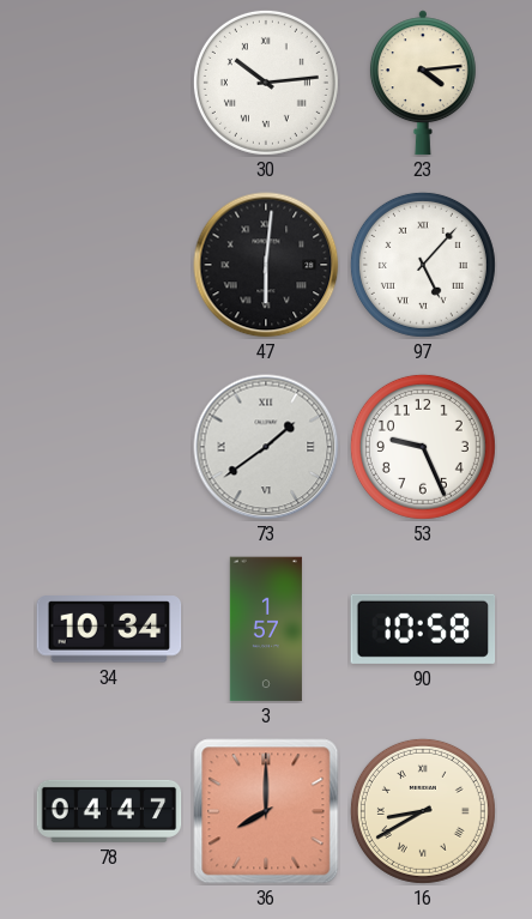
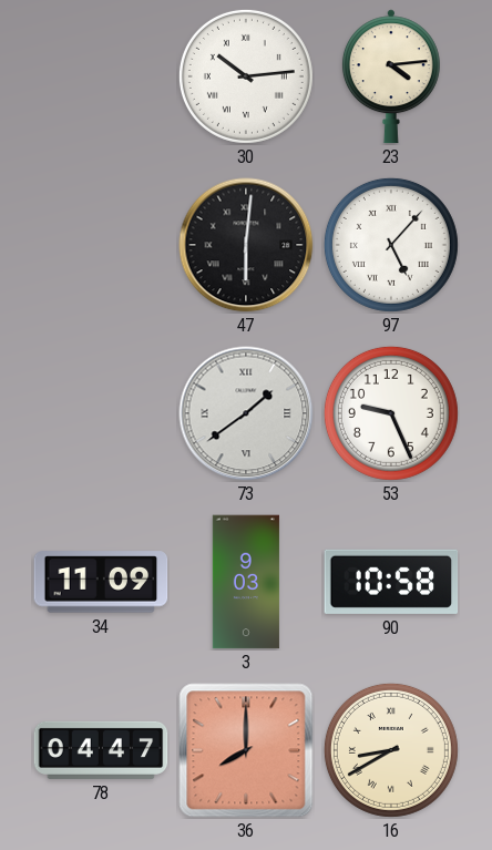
34: 10:34 -> 11:09 (101, 582)
3: 1:57 -> 9:03 (246, 582)
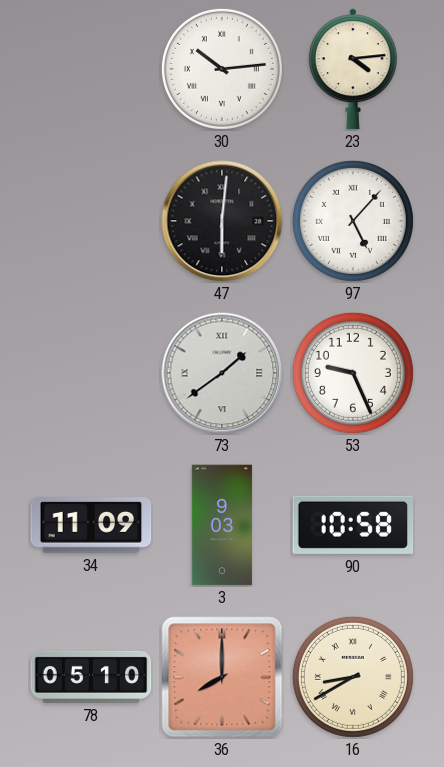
78: 04:47 -> 05:10 (91, 677)
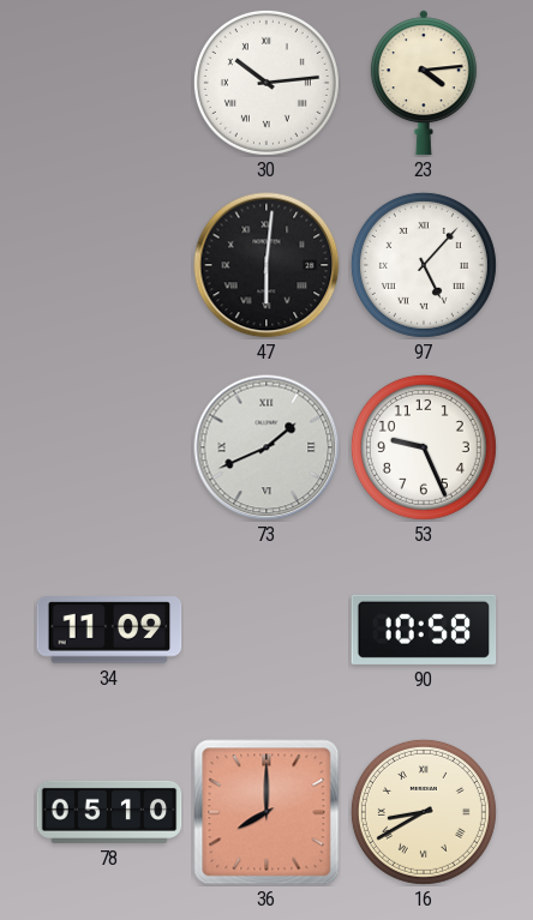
73: 1:39 -> 1:41 (266, 447)
3: 9:03 -> none (222, 525)
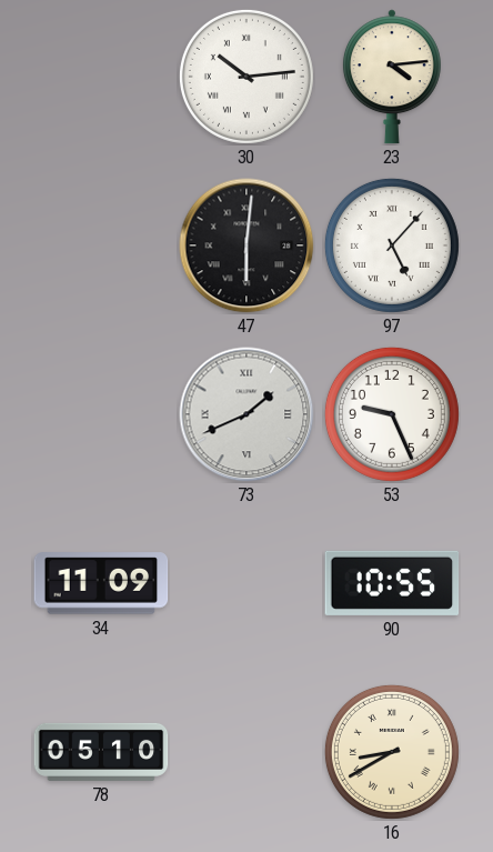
90: 10:58 -> 10:55 (392, 583)
36: 8:00 -> none (266, 812)
